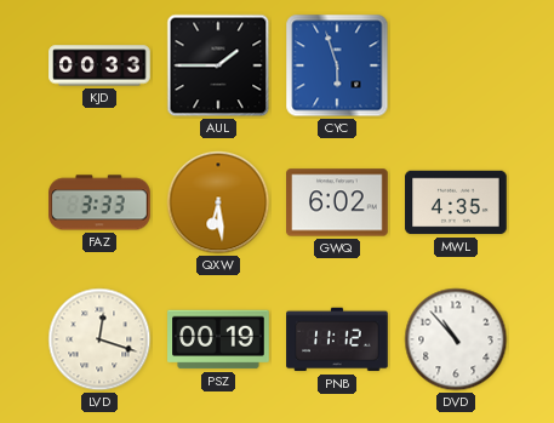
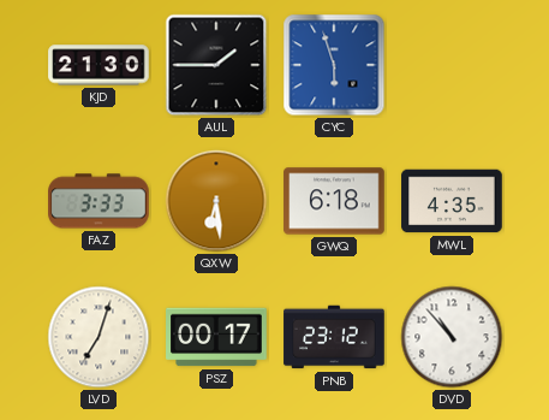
KJD: 00:33 -> 21:30 (99, 65)
GWQ: 6:02 -> 6:18 (334, 201)
LVD: 12:18 -> 7:03 (99, 337)
PSZ: 00:19 -> 00:17 (216, 337)
PNB: 11:12 -> 23:12 (334, 337)
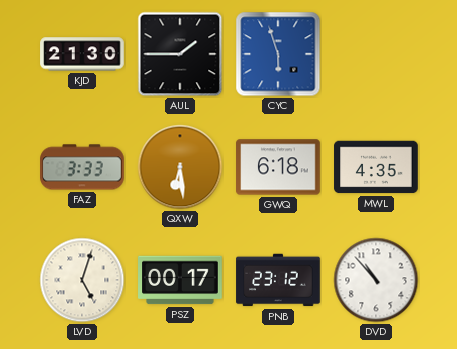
LVD: 7:03 -> 5:03 (82, 280)
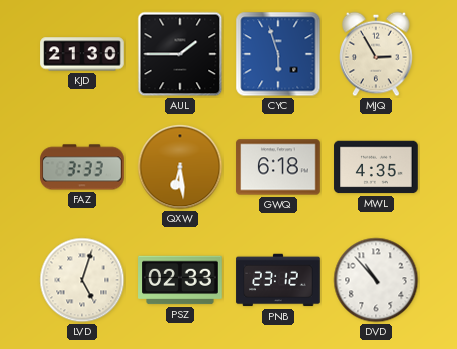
MJQ: none -> 2:55 (376, 54)
PSZ: 00:17 -> 02:33 (180, 280)
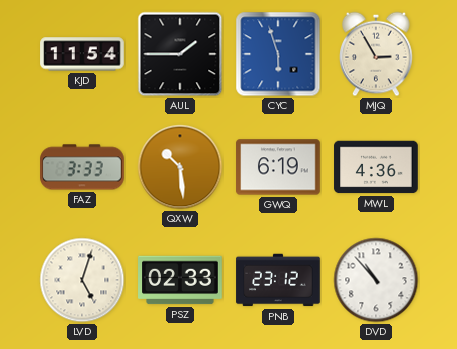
KJD: 21:30 -> 11:54 (82, 54)
QXW: 6:29 -> 10:29 (180, 167)
GWQ: 6:18 -> 6:19 (278, 167)
MWL: 4:35 -> 4:36 (376, 167)
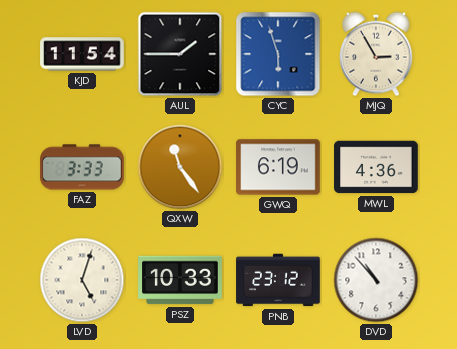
QXW: 10:29 -> 11:24 (180, 167)
PSZ: 02:33 -> 10:33 (180, 280)
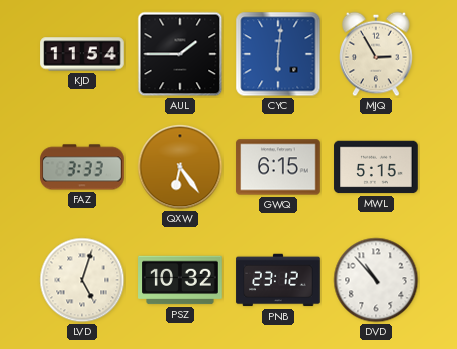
CYC: 5:57 -> 6:01 (278, 54)
QXW: 11:24 -> 6:24 (180, 167)
GWQ: 6:19 -> 6:15 (278, 167)
MWL: 4:36 -> 5:15 (376, 167)
PSZ: 10:33 -> 10:32 (180, 280)
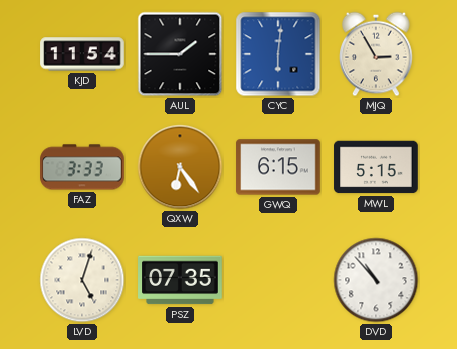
PSZ: 10:32 -> 07:35 (180, 280)
PNB: 23:12 -> none (278, 280)
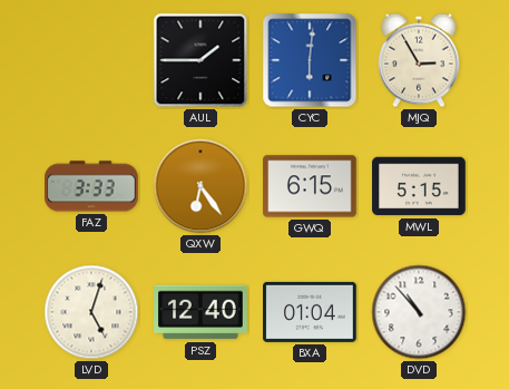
KJD: 11:54 -> none (82, 54)
PSZ: 07:35 -> 12:40 (200, 312)
BXA: none -> 01:04 (310, 312)
